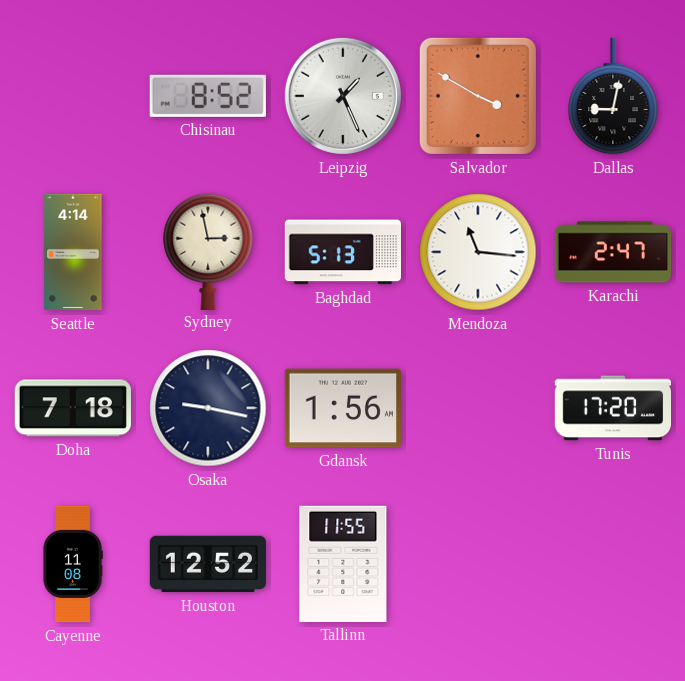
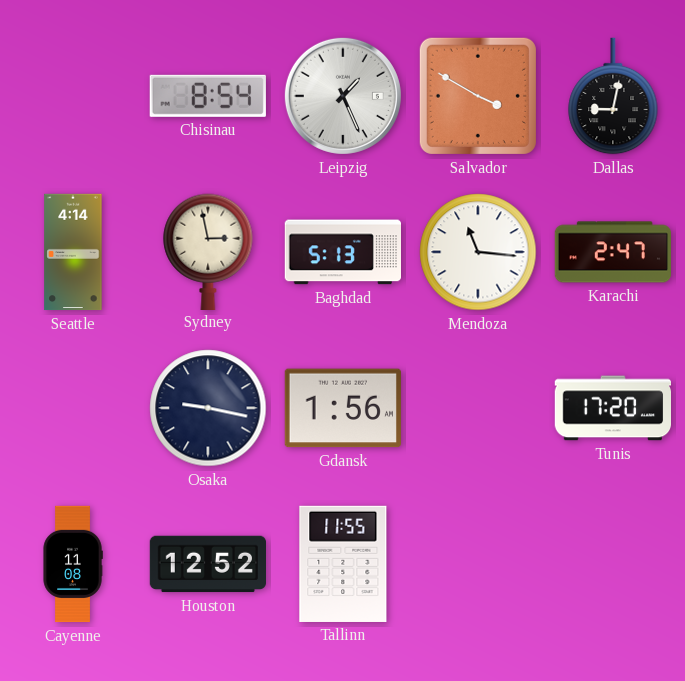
Chisinau: 8:52 -> 8:54 (208, 96)
Doha: 7:18 -> none (73, 408)
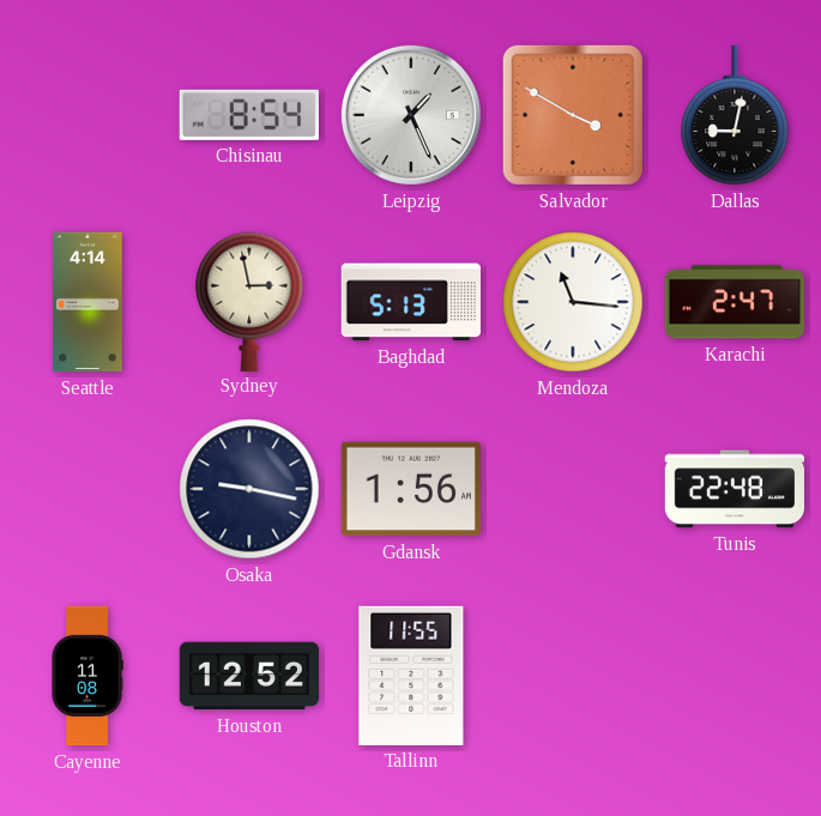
Tunis: 17:20 -> 22:48 (734, 489)
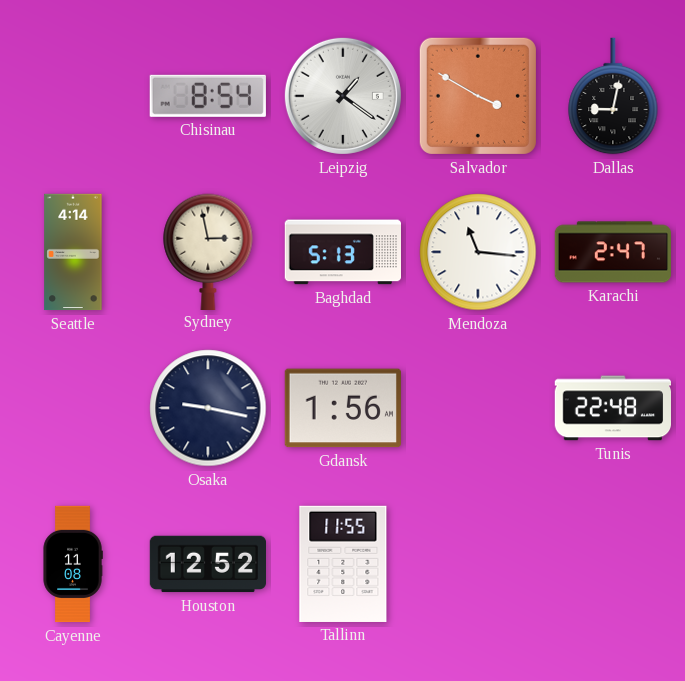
Leipzig: 1:26 -> 1:21 (343, 96)
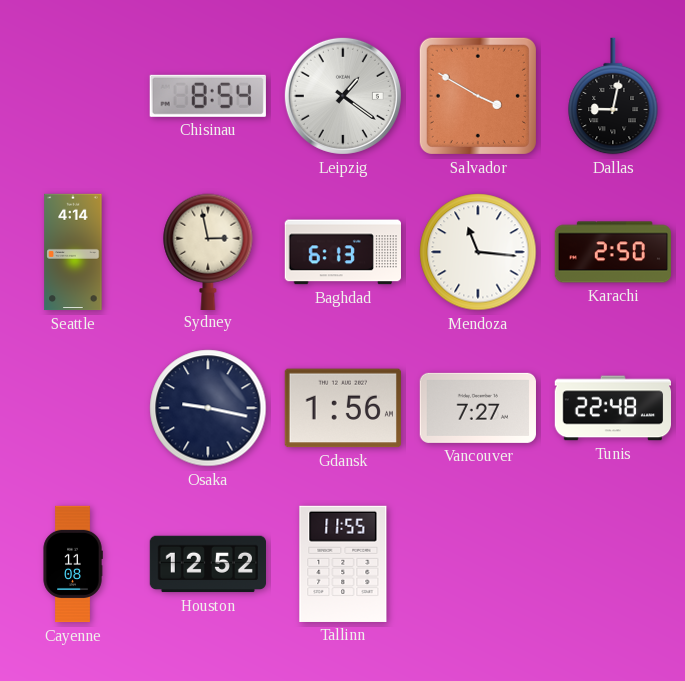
Baghdad: 5:13 -> 6:13 (342, 252)
Karachi: 2:47 -> 2:50 (612, 252)
Vancouver: none -> 7:27 (478, 408)
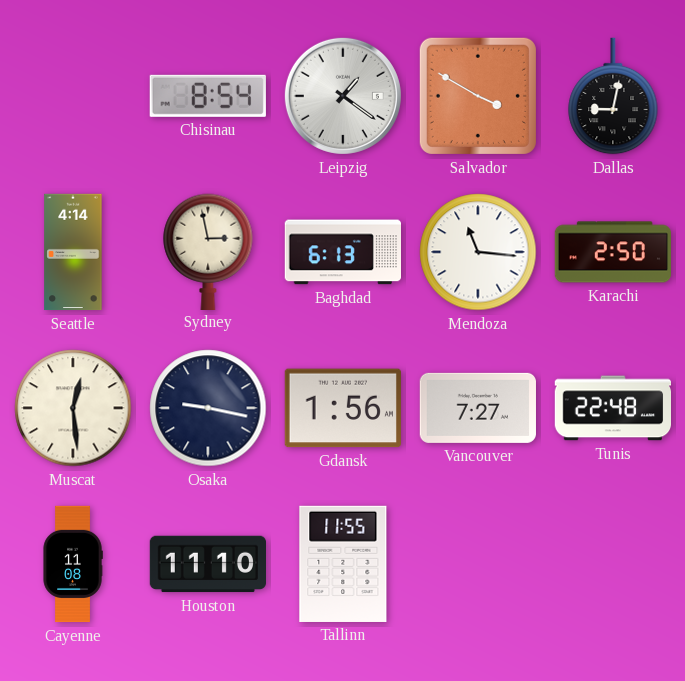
Muscat: none -> 12:29 (73, 408)
Houston: 12:52 -> 11:10 (207, 564)
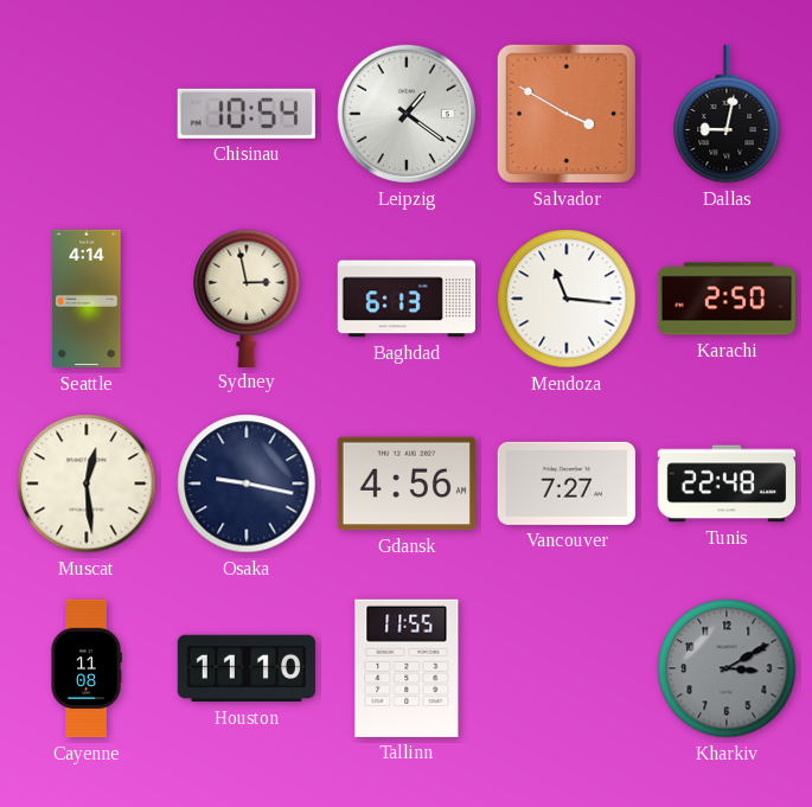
Chisinau: 8:54 -> 10:54 (247, 114)
Gdansk: 1:56 -> 4:56 (407, 483)
Kharkiv: none -> 3:10 (727, 668)
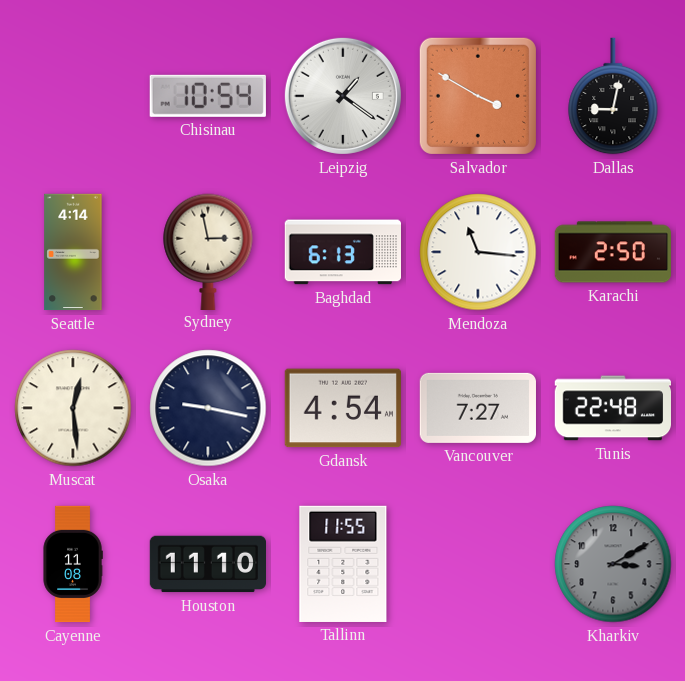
Gdansk: 4:56 -> 4:54 (343, 408)
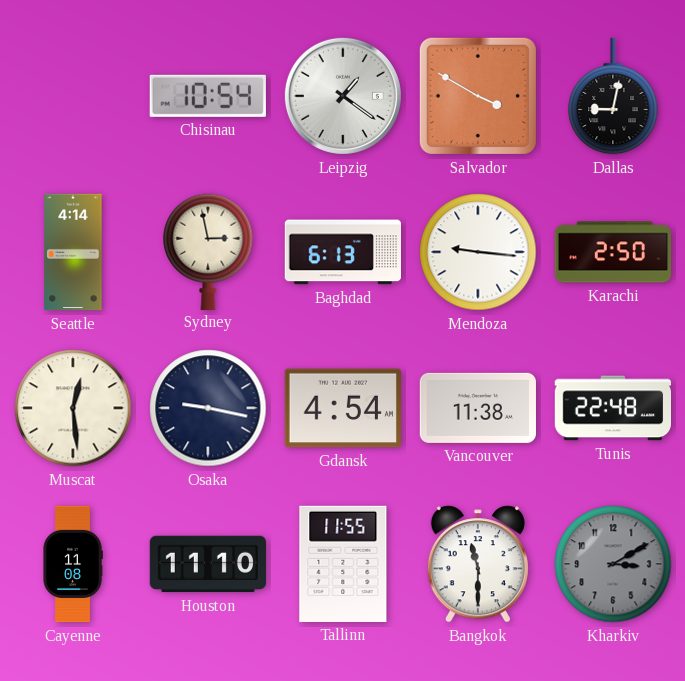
Mendoza: 11:16 -> 9:16 (478, 252)
Vancouver: 7:27 -> 11:38 (478, 408)
Bangkok: none -> 11:30 (478, 564)
